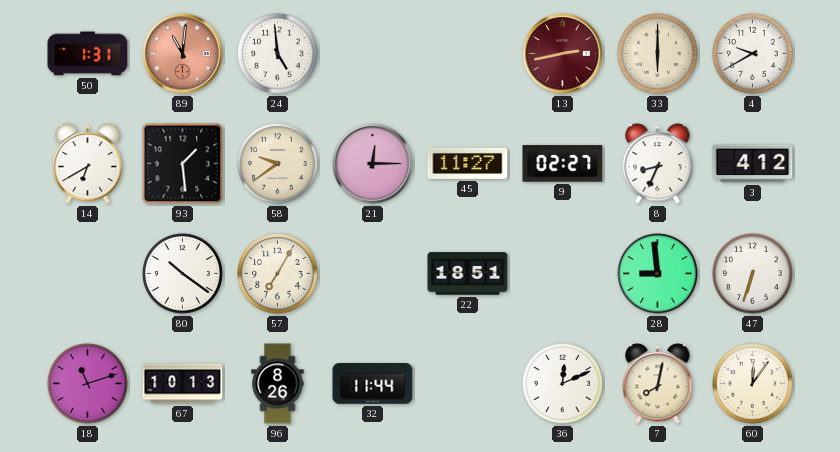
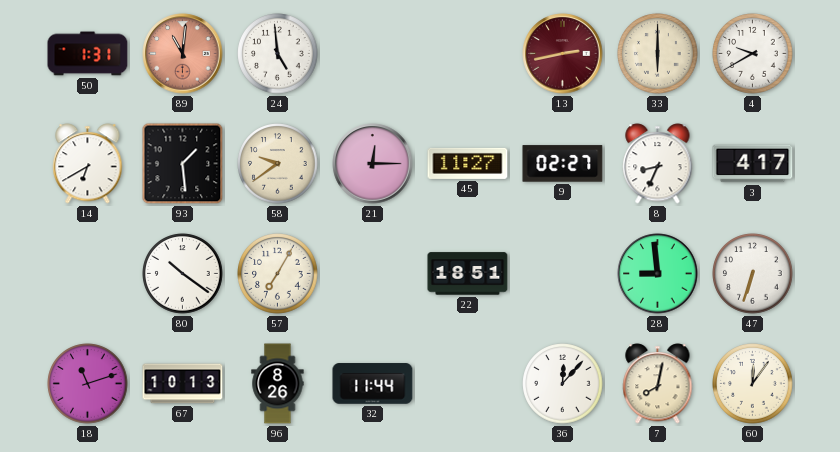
3: 4:12 -> 4:17 (753, 164)
36: 12:11 -> 12:07 (563, 384)
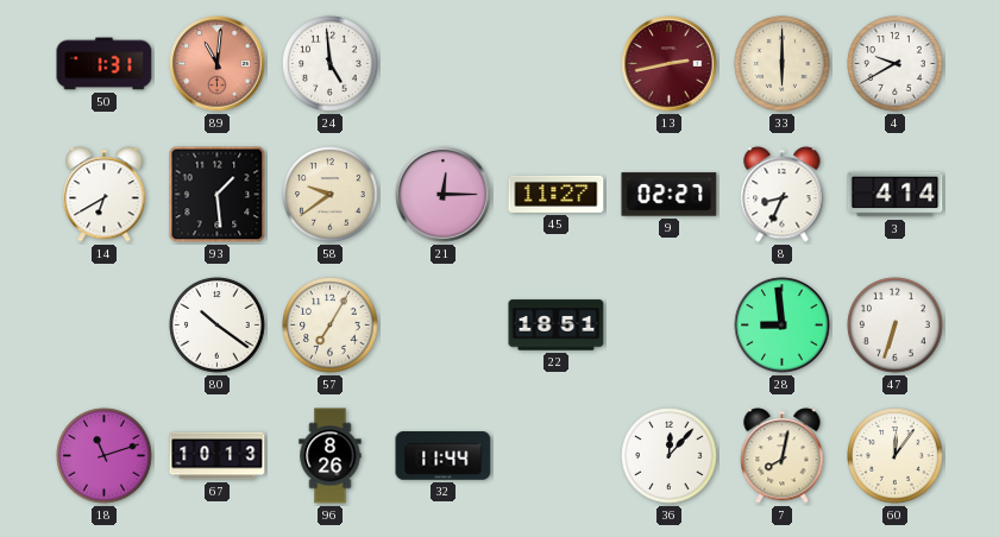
3: 4:17 -> 4:14 (896, 195)
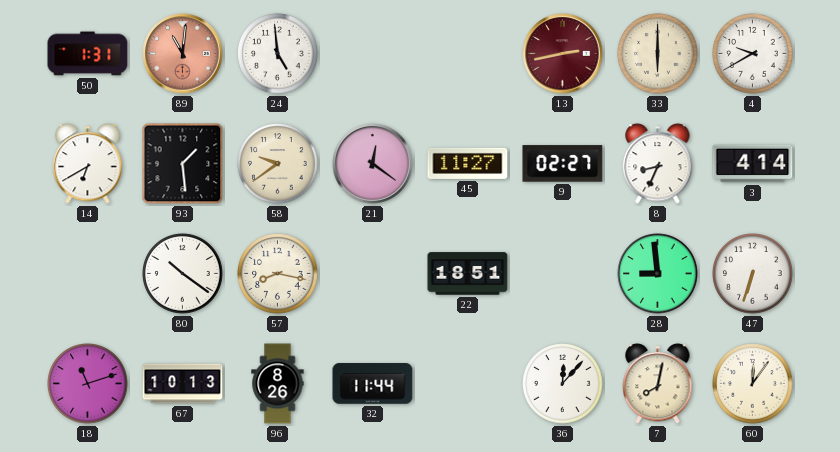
21: 12:15 -> 12:21 (373, 164)
57: 7:05 -> 8:17 (278, 274)
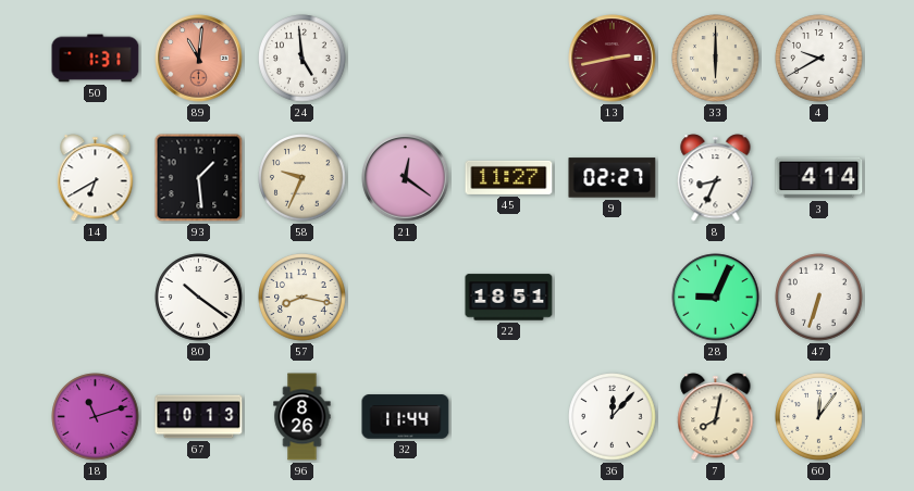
58: 9:39 -> 9:34 (302, 178)
28: 8:59 -> 9:04 (716, 298)
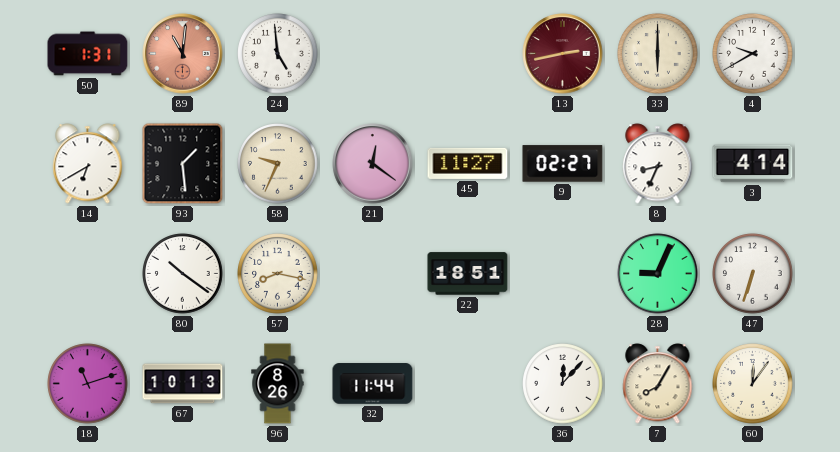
7: 8:02 -> 8:05 (658, 384)
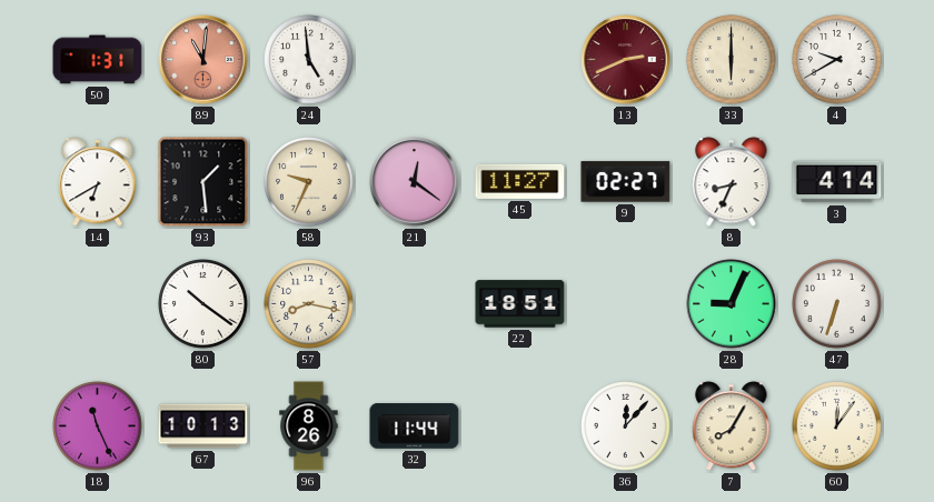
13: 2:43 -> 2:41 (626, 60)
18: 11:12 -> 11:26 (98, 426)
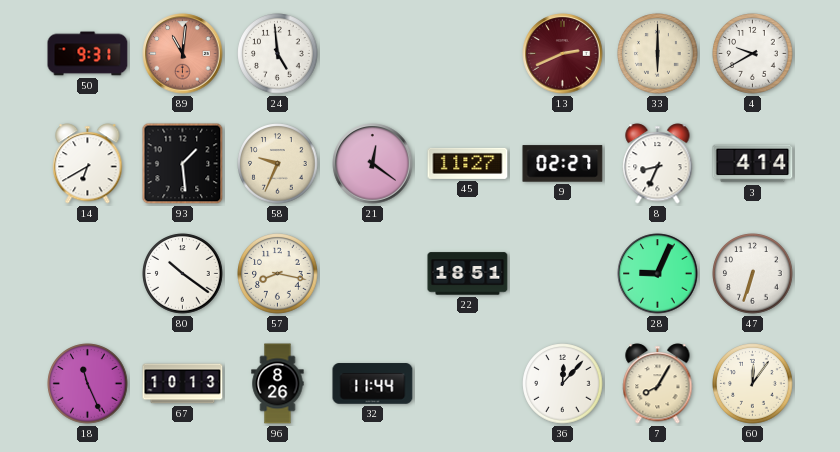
50: 1:31 -> 9:31 (88, 54)
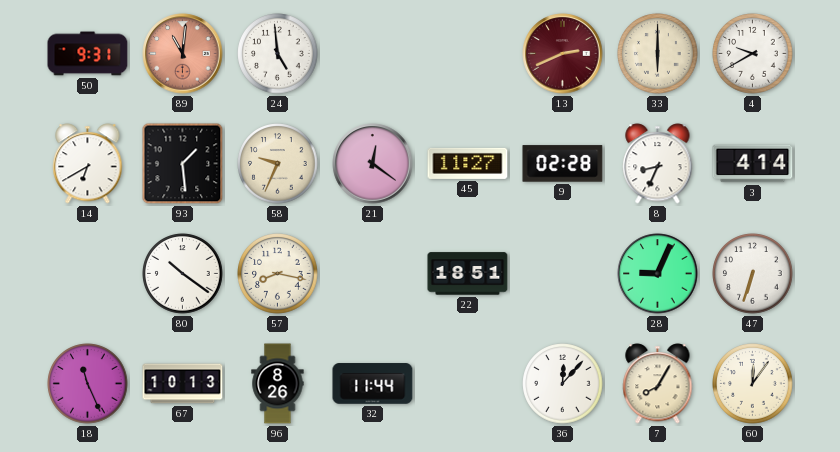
9: 02:27 -> 02:28 (563, 164)
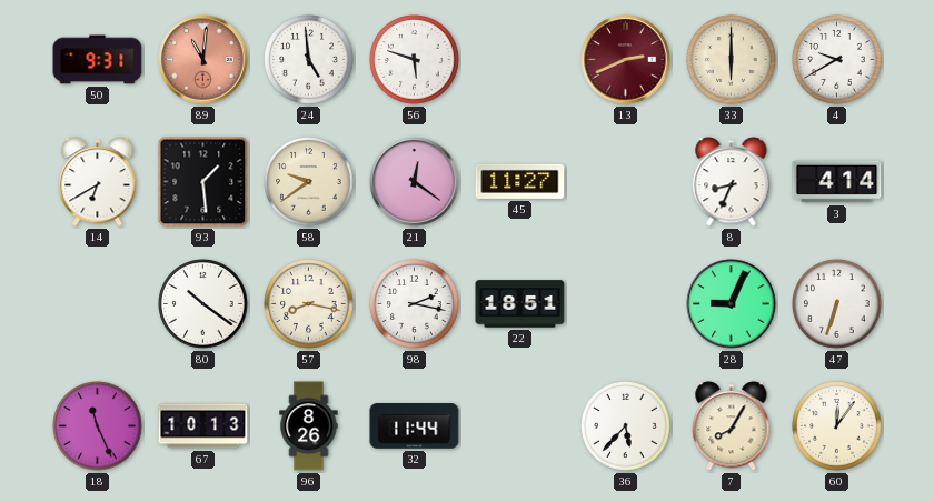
56: none -> 5:48 (415, 60)
58: 9:34 -> 9:39 (309, 182)
9: 02:28 -> none (563, 164)
98: none -> 2:17 (415, 304)
36: 12:07 -> 5:37 (626, 426)
